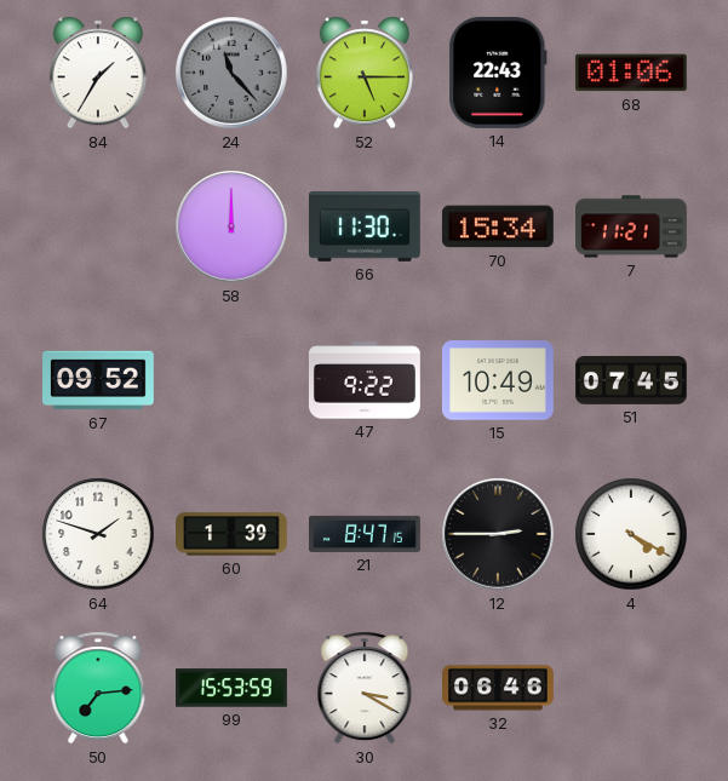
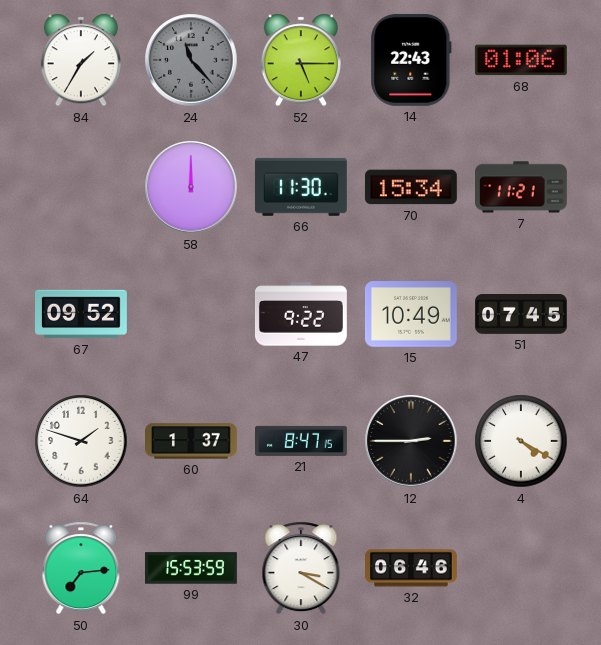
60: 1:39 -> 1:37 (192, 441)
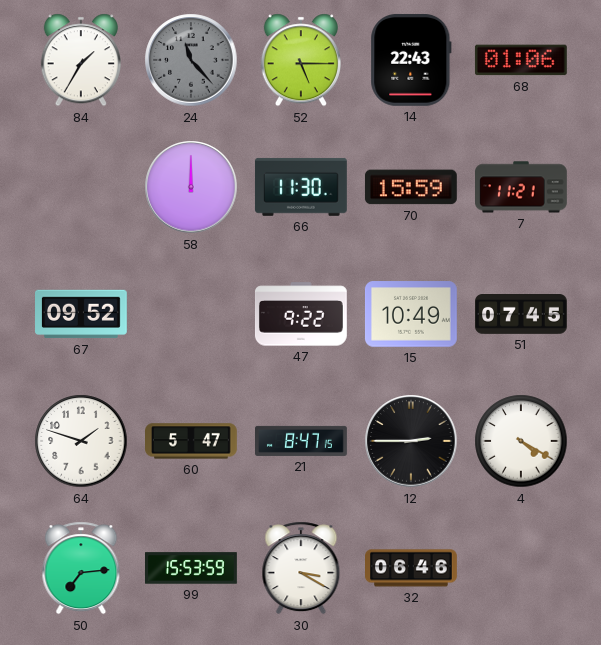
70: 15:34 -> 15:59 (411, 187)
60: 1:37 -> 5:47 (192, 441)
